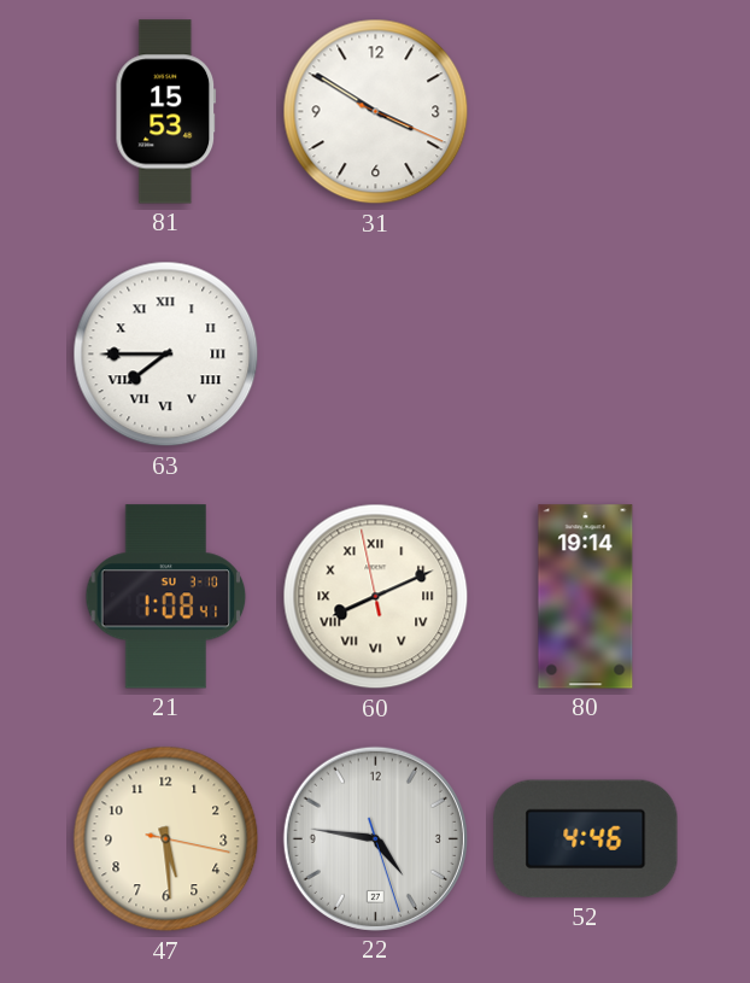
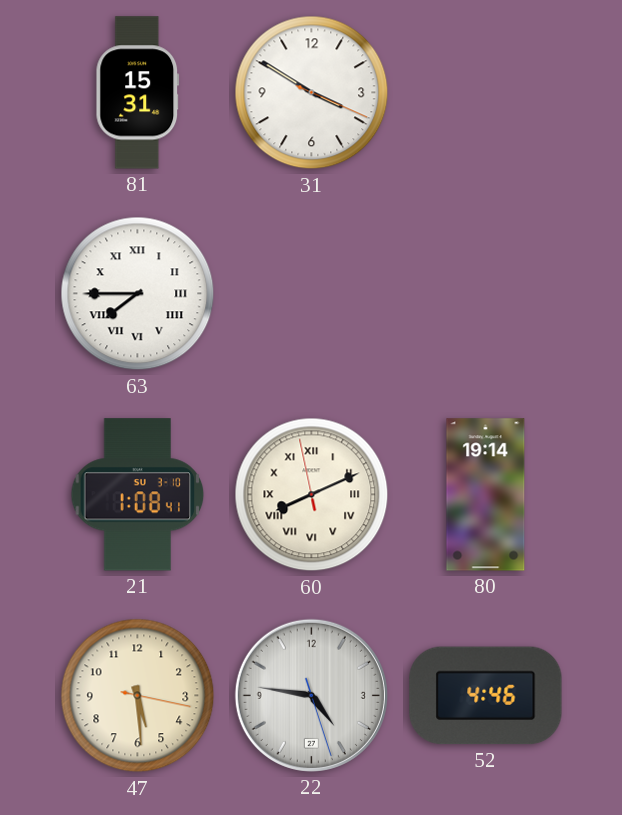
81: 15:53 -> 15:31 (138, 93)
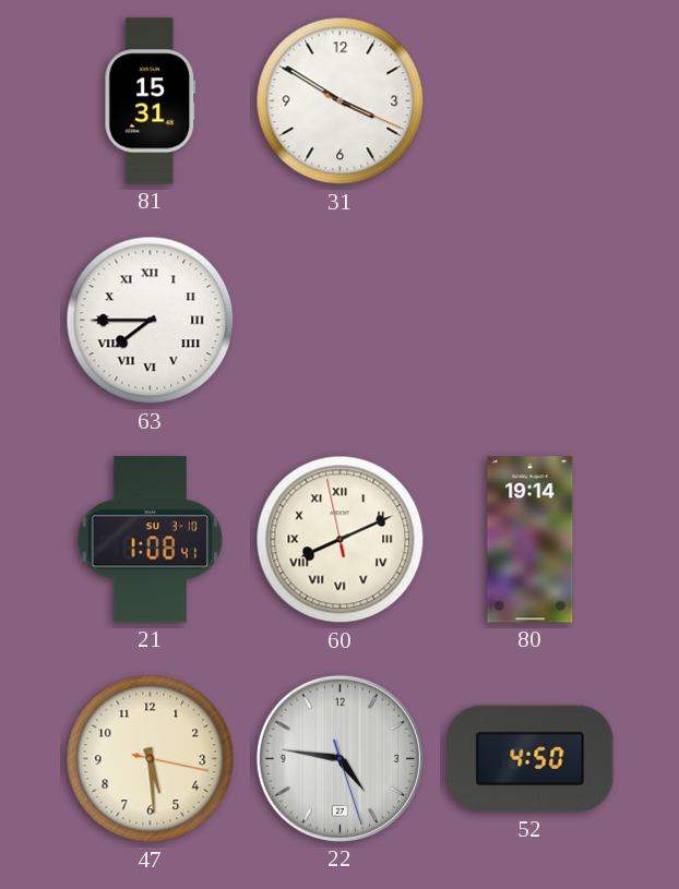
52: 4:46 -> 4:50 (531, 759)
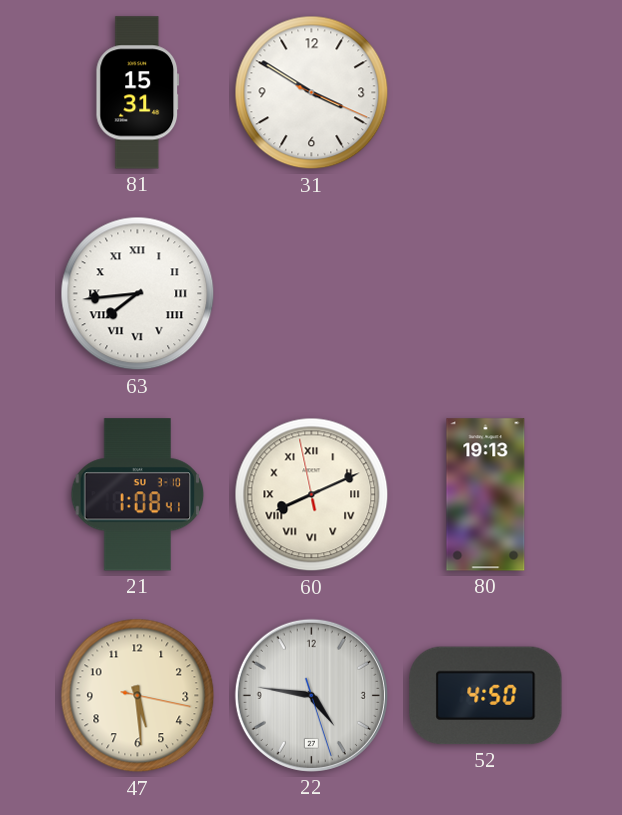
63: 7:45 -> 7:44 (138, 294)
80: 19:14 -> 19:13 (486, 495)
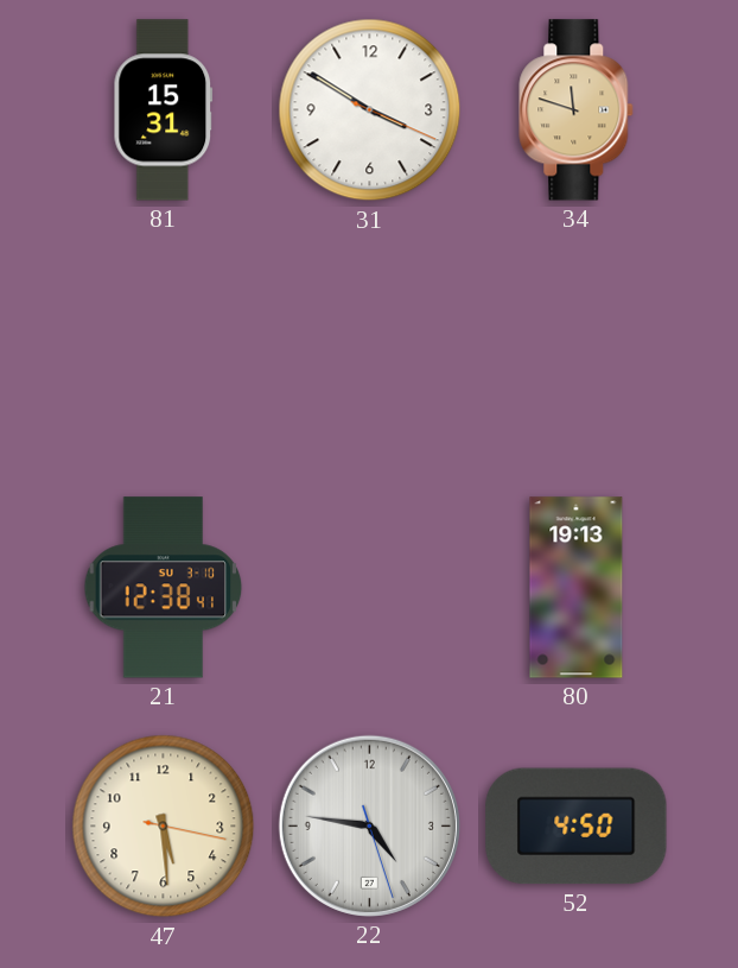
34: none -> 11:48 (577, 110)
63: 7:44 -> none (138, 294)
21: 1:08 -> 12:38 (164, 588)
60: 8:10 -> none (312, 495)
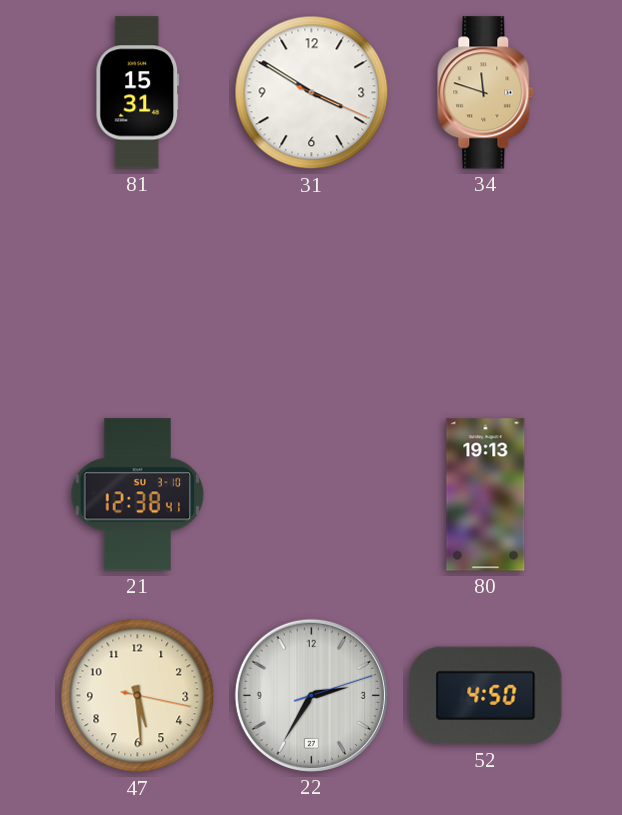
22: 4:46 -> 2:35 (311, 695)
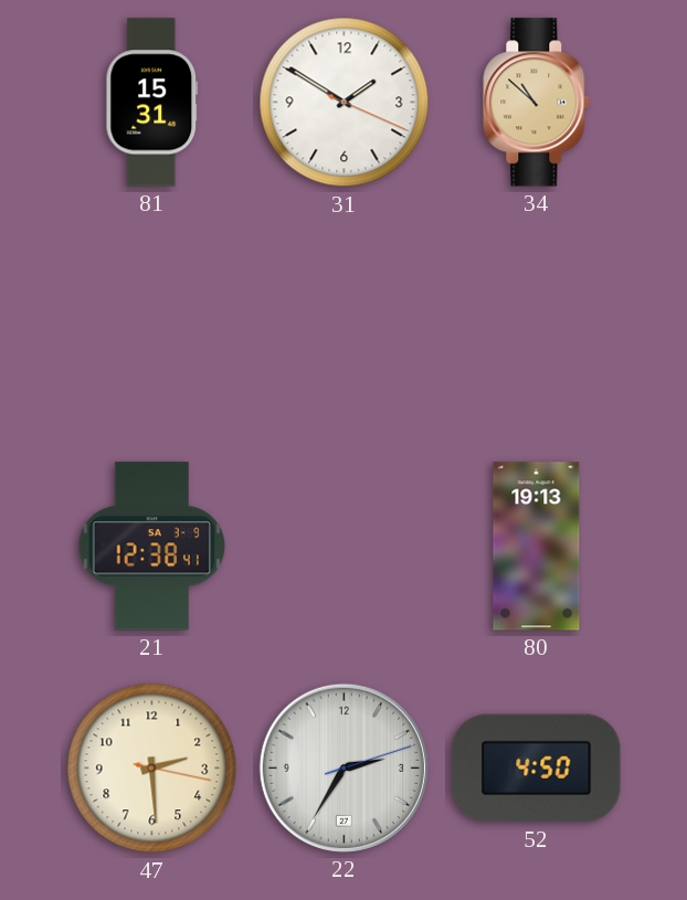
31: 3:50 -> 1:50 (345, 103)
34: 11:48 -> 10:52 (537, 103)
21 date: SU 3-10 -> SA 3-9 (152, 547)
47: 5:29 -> 2:29 (152, 769)
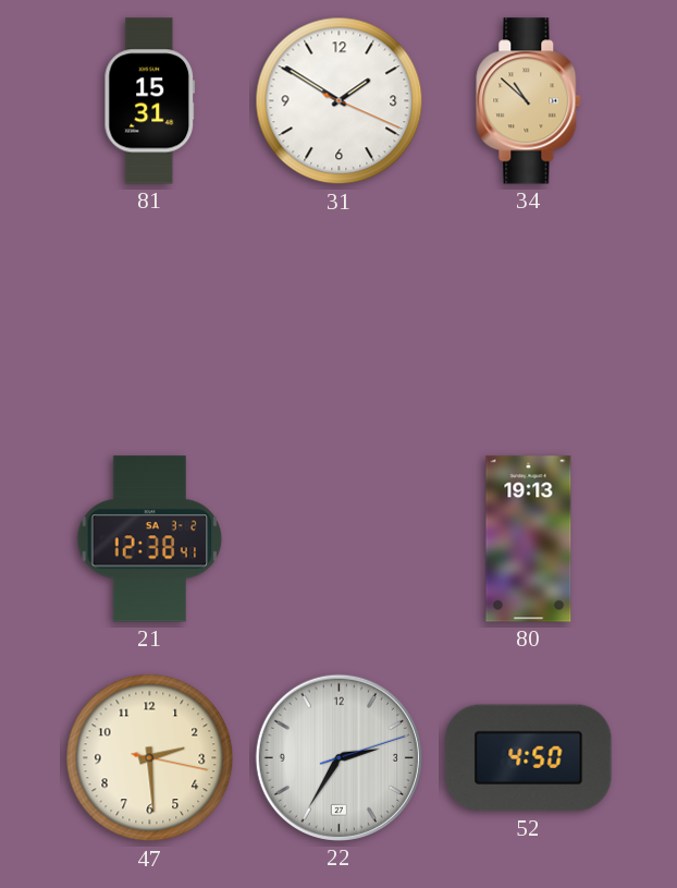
21 date: SA 3-9 -> SA 3-2 (150, 539)
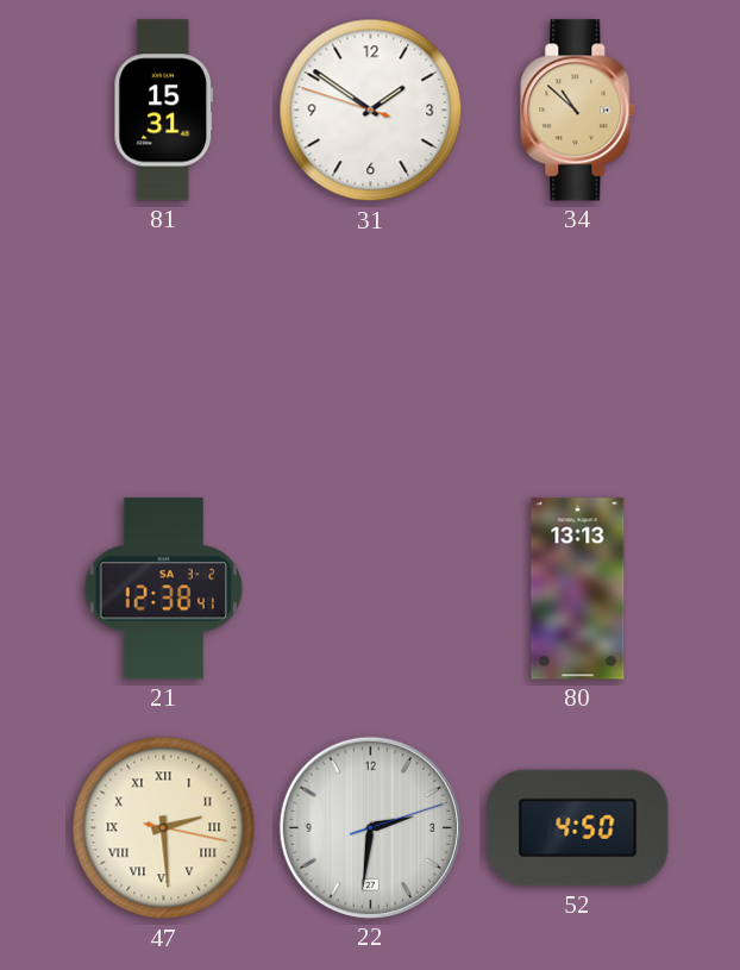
31: 1:50:19 -> 1:50:48 (371, 111)
80: 19:13 -> 13:13 (578, 589)
47 numerals: Arabic -> Roman (164, 828)
22: 2:35 -> 2:31 (370, 827)
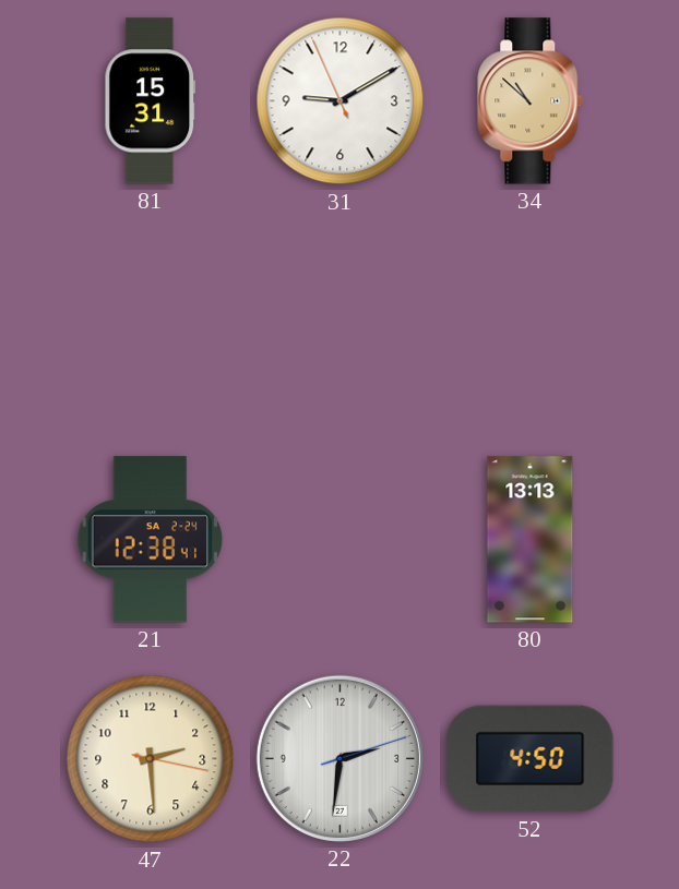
31: 1:50 -> 9:09 (341, 101)
21 date: SA 3-2 -> SA 2-24 (151, 540)
47 numerals: Roman -> Arabic (151, 759)
